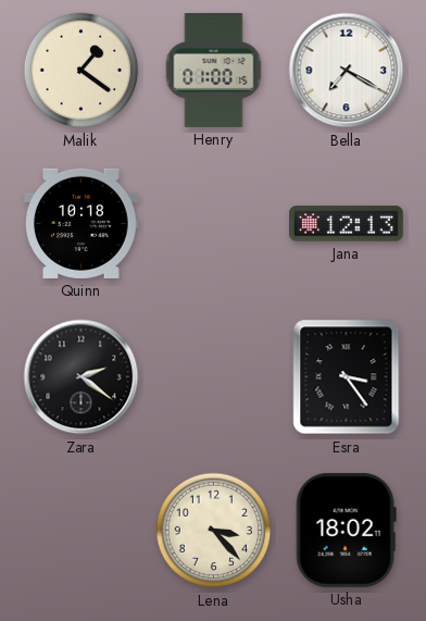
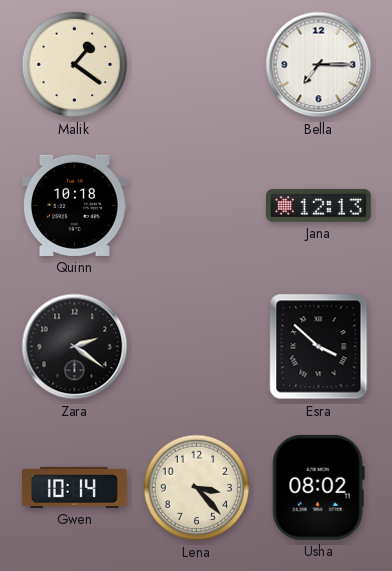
Henry: 01:00 -> none (214, 71)
Bella: 7:20 -> 7:15 (319, 65)
Esra: 3:24 -> 3:52 (319, 347)
Gwen: none -> 10:14 (75, 487)
Usha: 18:02 -> 08:02 (318, 487)
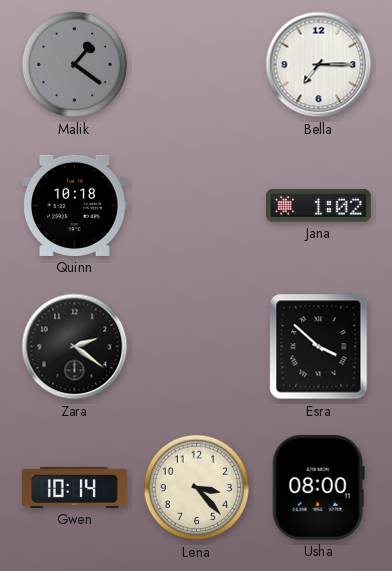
Malik dial: cream -> grey (75, 65)
Jana: 12:13 -> 1:02 (319, 206)
Usha: 08:02 -> 08:00 (318, 487)
